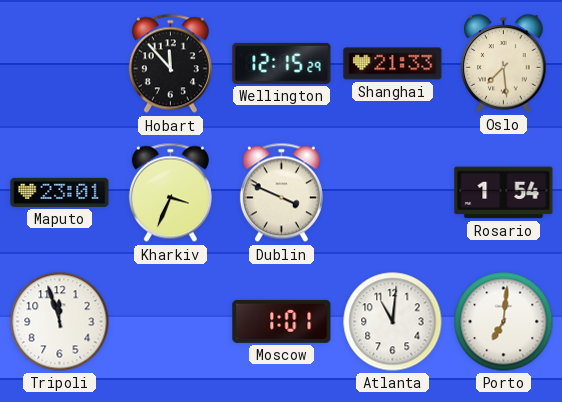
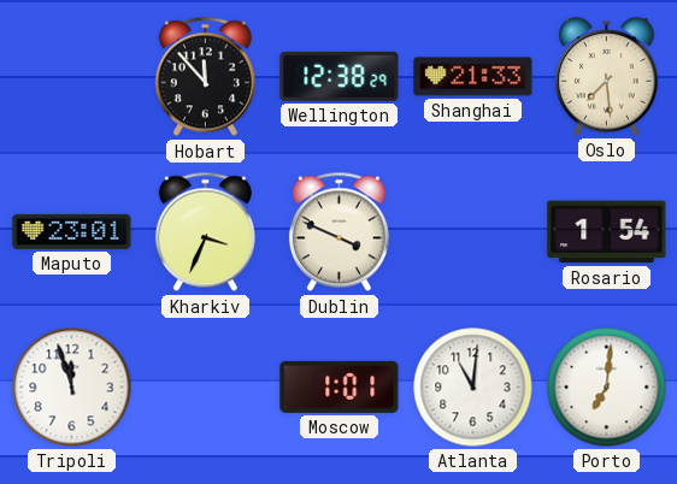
Wellington: 12:15 -> 12:38 (340, 76)
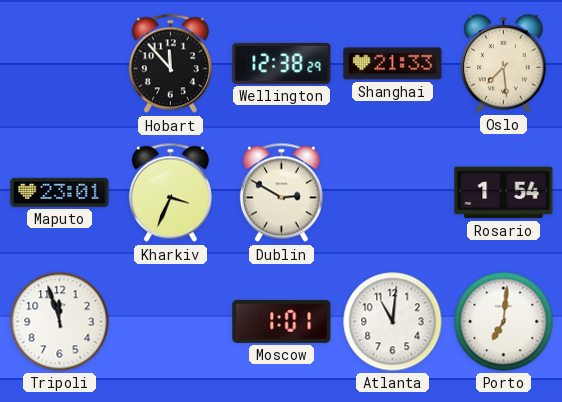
Dublin: 3:49 -> 2:50 (281, 193)
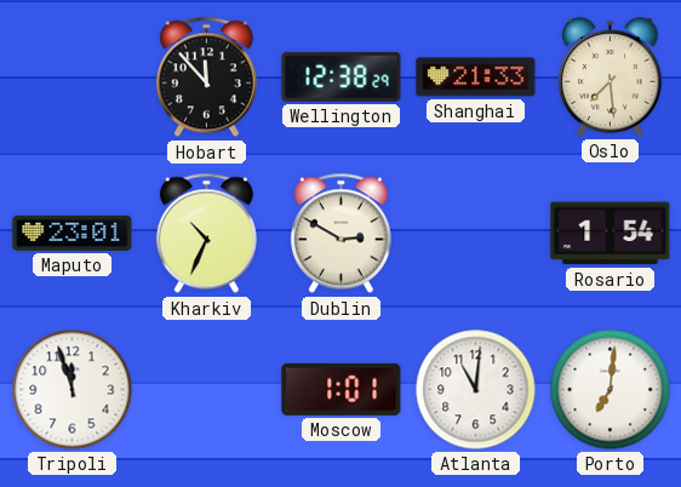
Kharkiv: 3:34 -> 10:34 (206, 234)
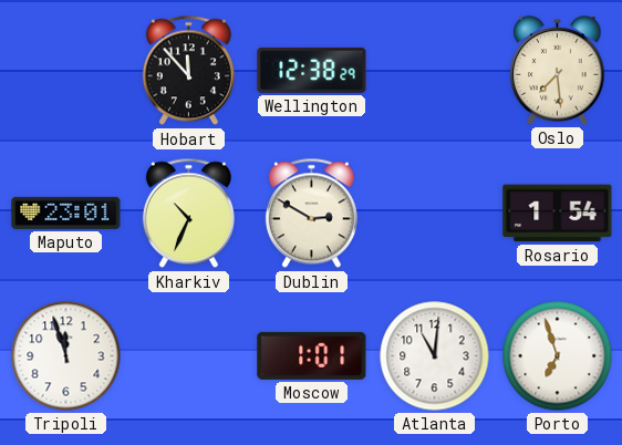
Shanghai: 21:33 -> none (476, 78)
Porto: 7:01 -> 6:57 (558, 356)
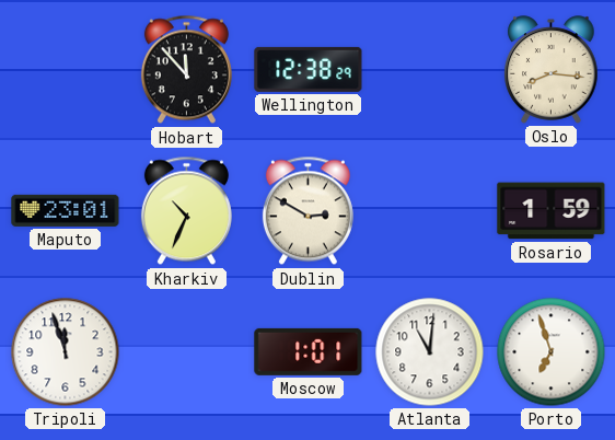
Oslo: 7:29 -> 8:16 (552, 70)
Rosario: 1:54 -> 1:59 (552, 211)
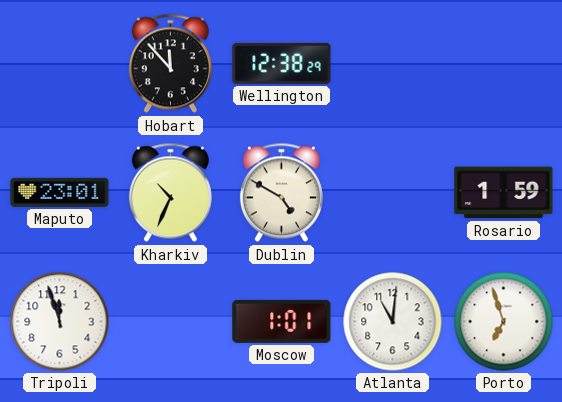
Oslo: 8:16 -> none (552, 70)
Dublin: 2:50 -> 4:50 (281, 193)
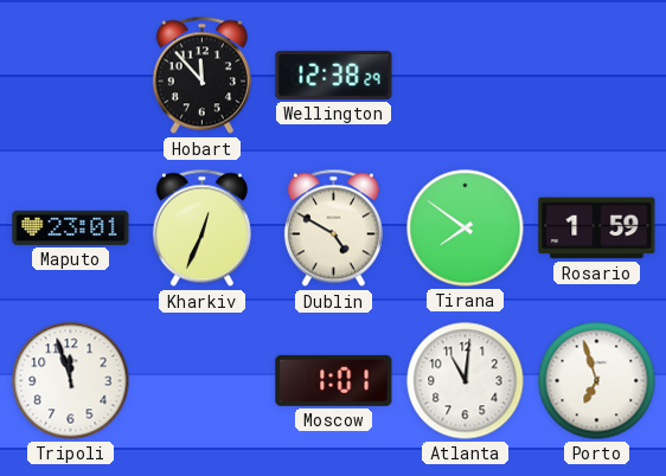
Kharkiv: 10:34 -> 12:34 (201, 229)
Tirana: none -> 7:51 (466, 229)
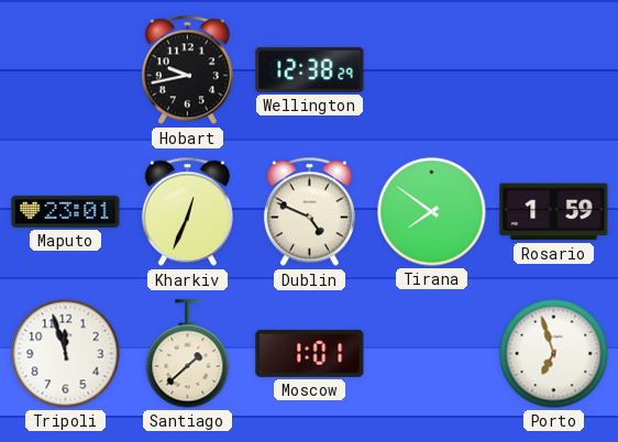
Hobart: 11:53 -> 9:43 (187, 70)
Dublin: 4:50 -> 4:49 (309, 212)
Santiago: none -> 1:38 (188, 354)
Atlanta: 11:01 -> none (466, 381)
